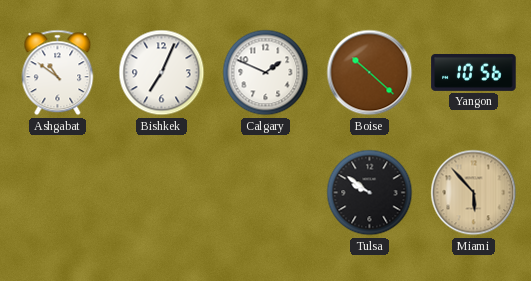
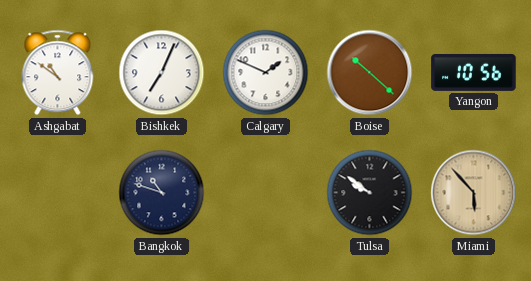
Bangkok: none -> 10:48 (162, 193)
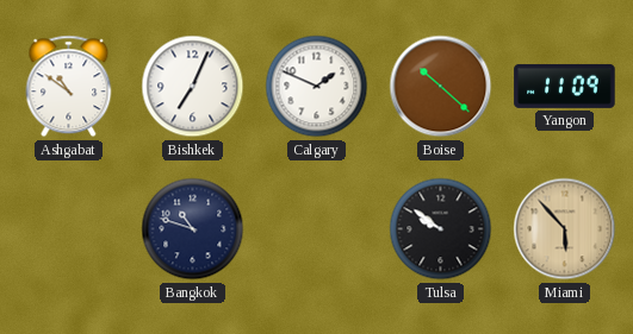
Yangon: 10:56 -> 11:09 (565, 86)
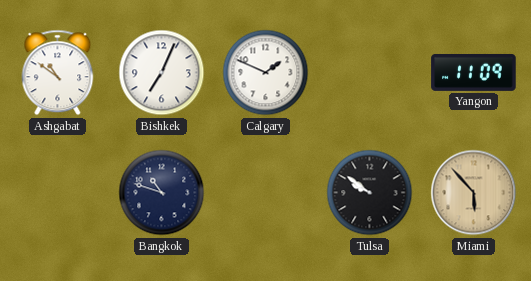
Boise: 10:22 -> none (441, 87)
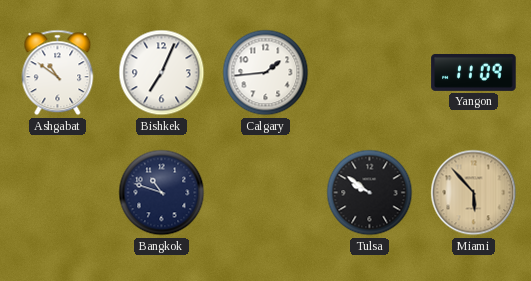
Calgary: 1:49 -> 1:44 (266, 73)
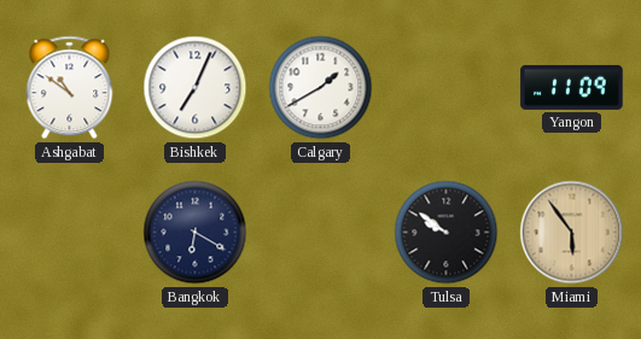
Calgary: 1:44 -> 1:40 (321, 88)
Bangkok: 10:48 -> 6:20 (196, 233)
Miami: 5:53 -> 5:54 (572, 233)
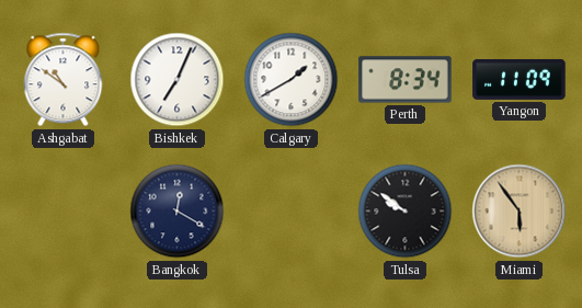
Perth: none -> 8:34 (406, 80)
Bangkok: 6:20 -> 12:20 (178, 212)
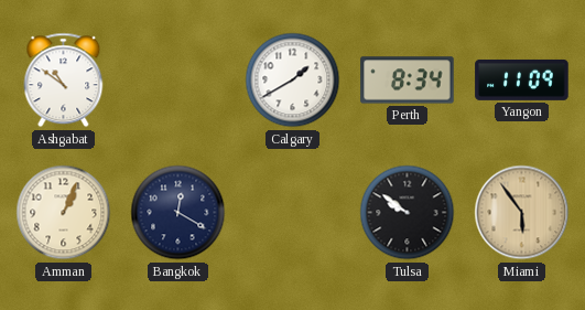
Bishkek: 7:04 -> none (178, 80)
Amman: none -> 1:04 (64, 213)
